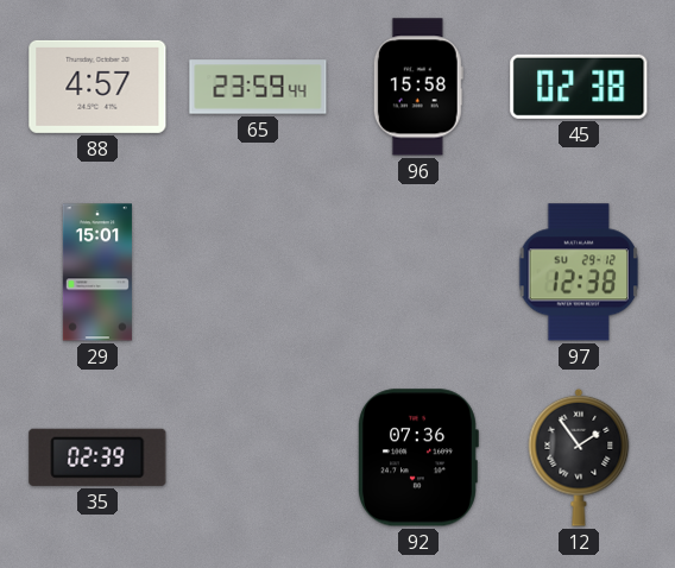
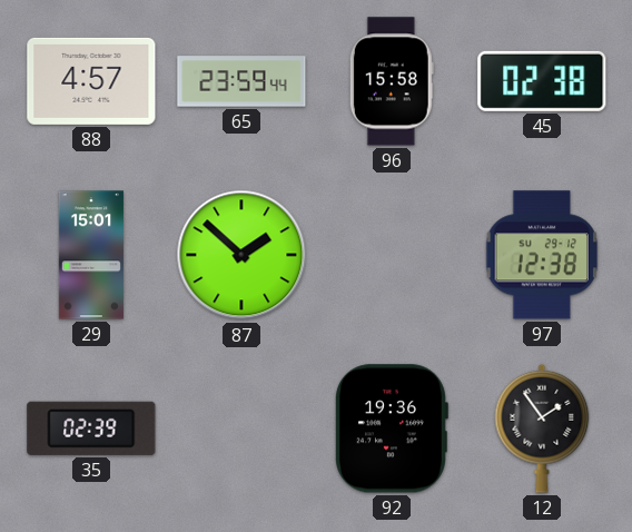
87: none -> 1:52 (241, 255)
92: 07:36 -> 19:36 (392, 428)
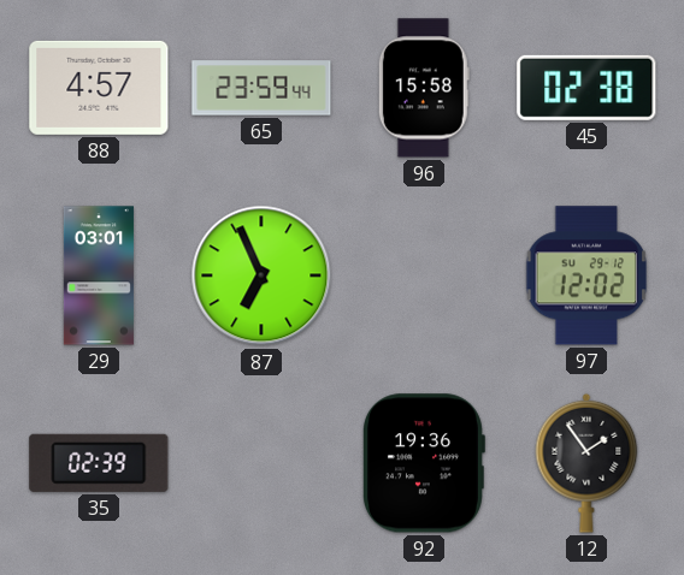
29: 15:01 -> 03:01 (99, 275)
87: 1:52 -> 6:56 (261, 275)
97: 12:38 -> 12:02 (586, 275)
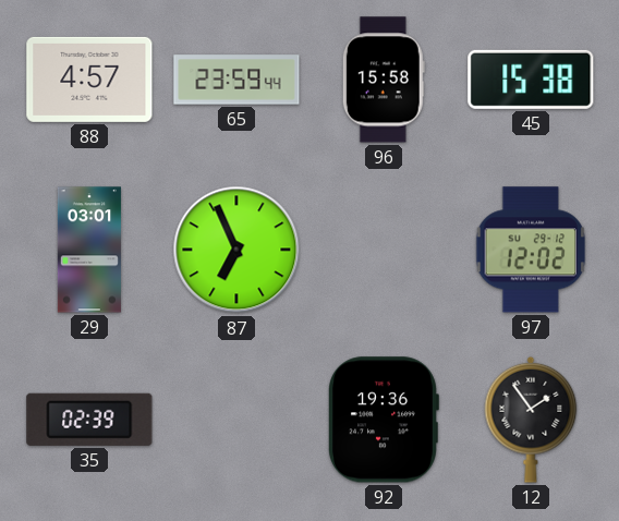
45: 02:38 -> 15:38 (531, 80)
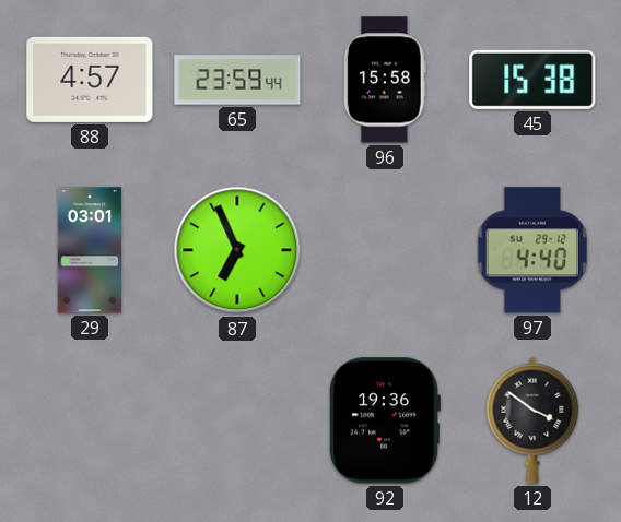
97: 12:02 -> 4:40 (532, 250)
35: 02:39 -> none (89, 420)
12: 1:54 -> 3:51 (532, 420)
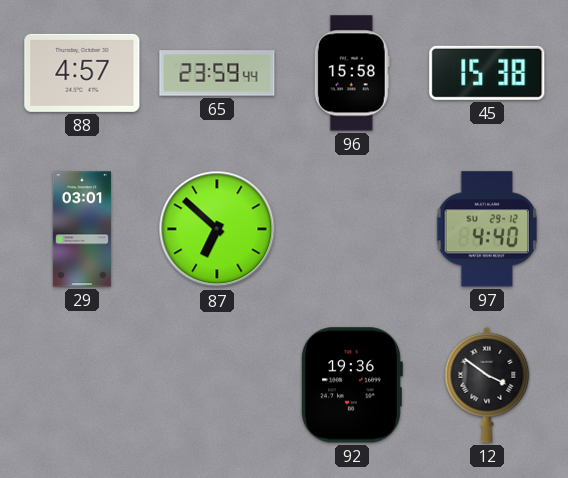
87: 6:56 -> 6:52 (217, 229)
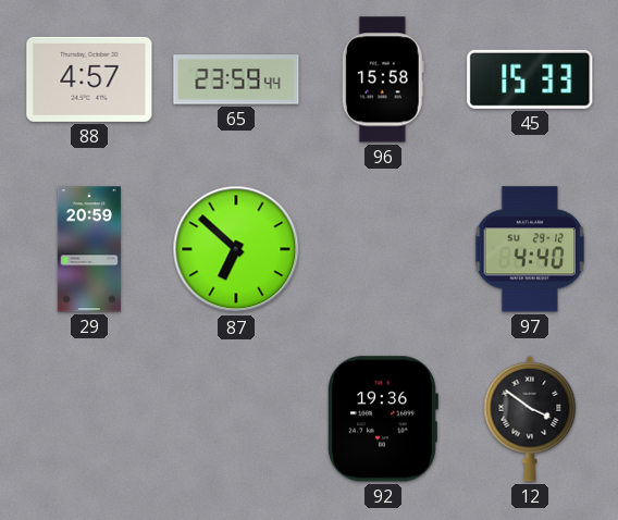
45: 15:38 -> 15:33 (530, 79)
29: 03:01 -> 20:59 (89, 249)
